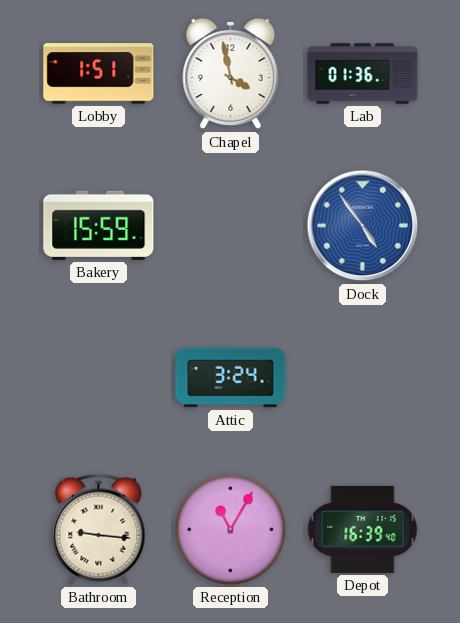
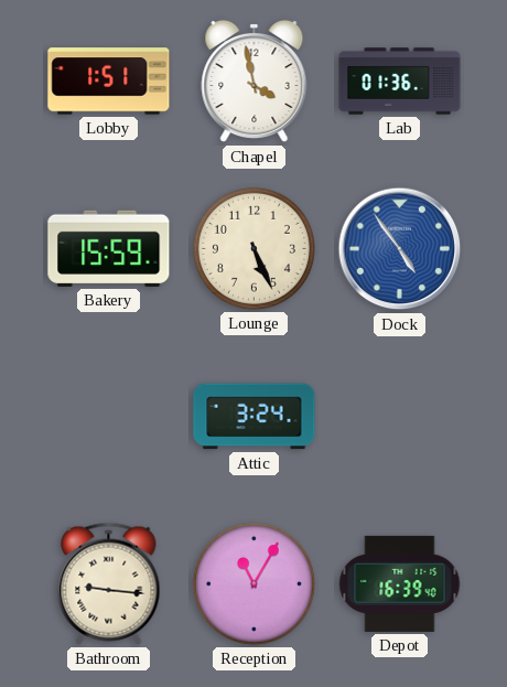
Lounge: none -> 5:26 (253, 248)
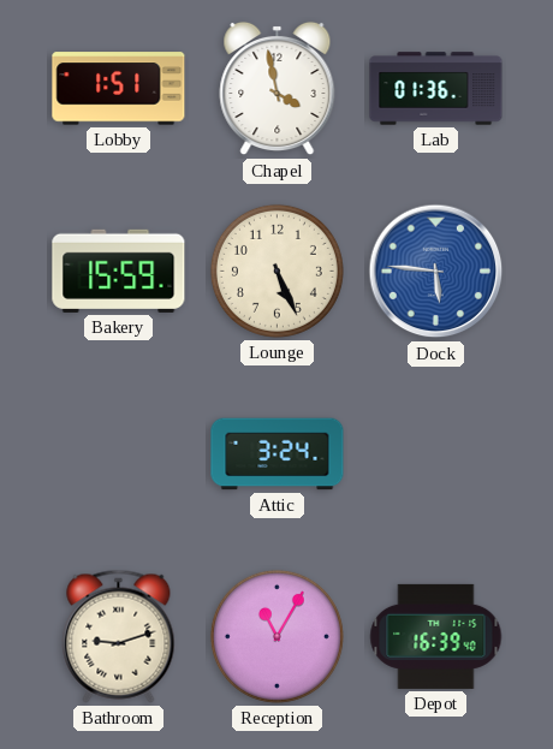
Dock: 4:54 -> 5:46 (436, 272)
Bathroom: 9:16 -> 9:12 (119, 636)
